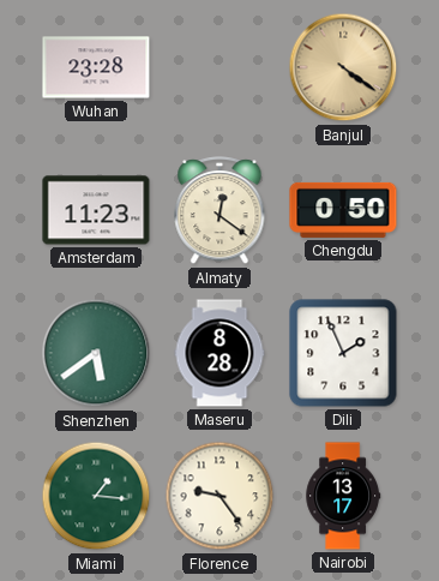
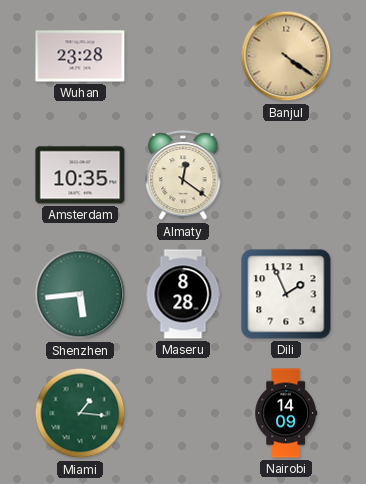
Amsterdam: 11:23 -> 10:35 (80, 175)
Chengdu: 0:50 -> none (343, 210)
Shenzhen: 5:39 -> 5:44 (80, 294)
Florence: 9:24 -> none (220, 496)
Nairobi: 13:17 -> 14:09 (285, 413)
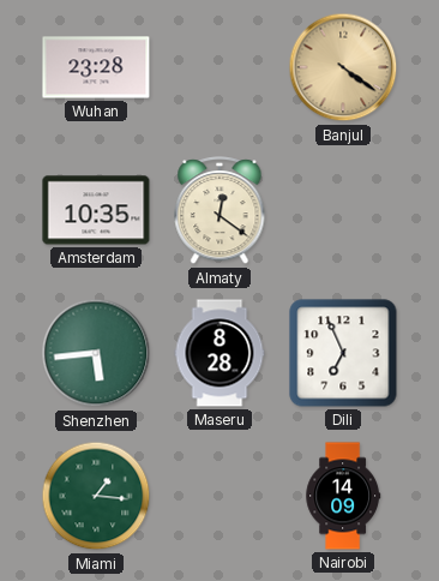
Dili: 1:56 -> 6:56 (343, 353)
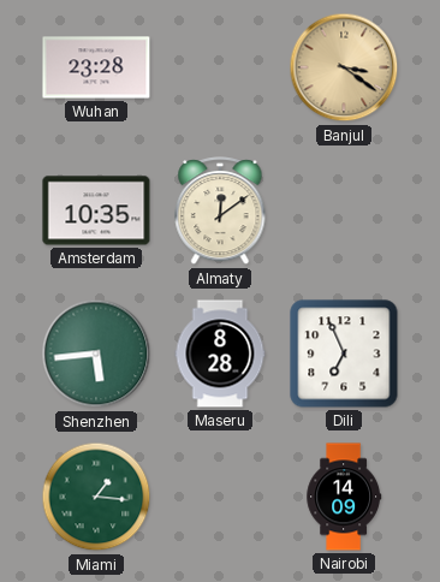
Banjul: 4:21 -> 3:21 (344, 67)
Almaty: 12:21 -> 12:09 (220, 212)
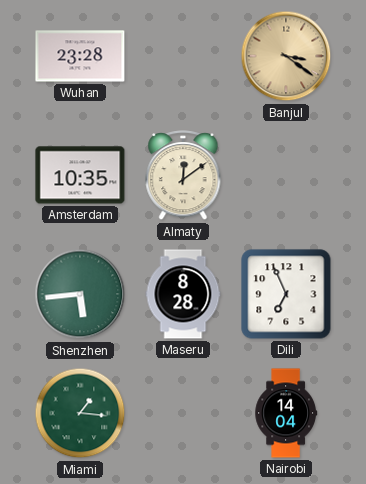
Nairobi: 14:09 -> 14:04 (285, 413)
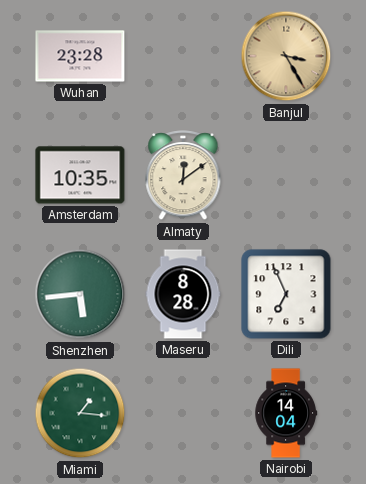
Banjul: 3:21 -> 3:25 (286, 56)
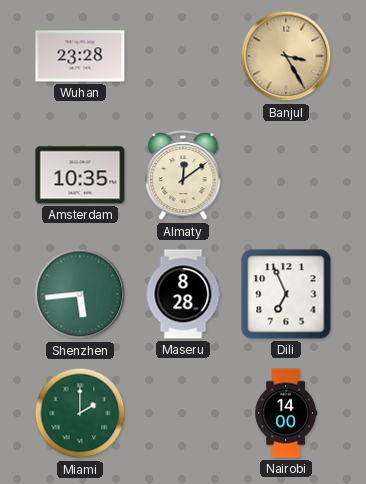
Miami: 1:16 -> 2:00 (80, 413)
Nairobi: 14:04 -> 14:00 (285, 413)
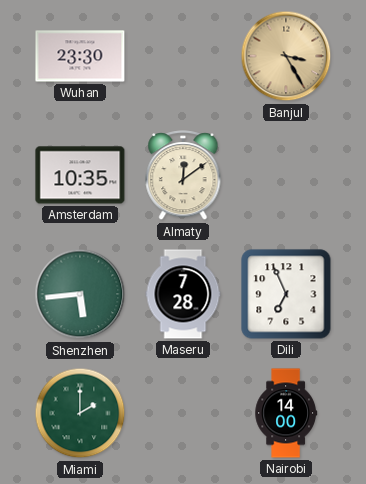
Wuhan: 23:28 -> 23:30 (80, 56)
Maseru: 8:28 -> 7:28 (183, 294)
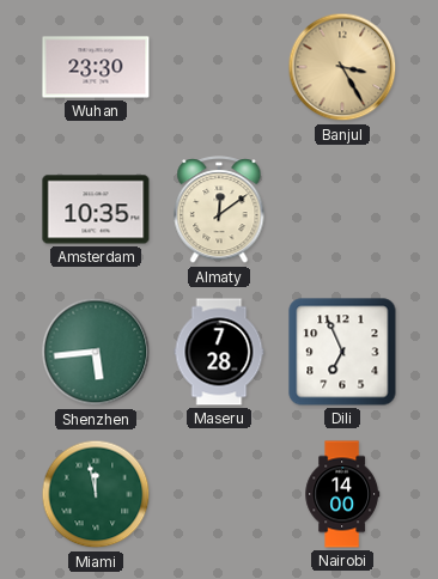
Miami: 2:00 -> 11:58 (96, 494)
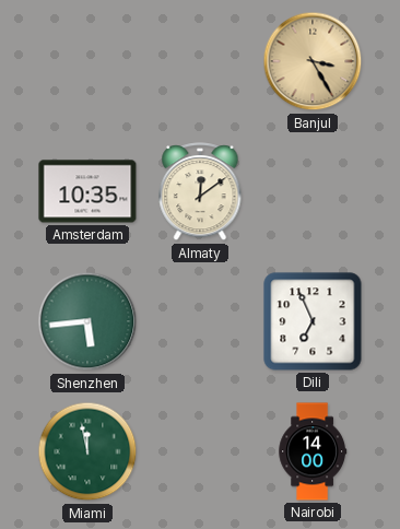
Wuhan: 23:30 -> none (96, 67)
Maseru: 7:28 -> none (219, 352)
